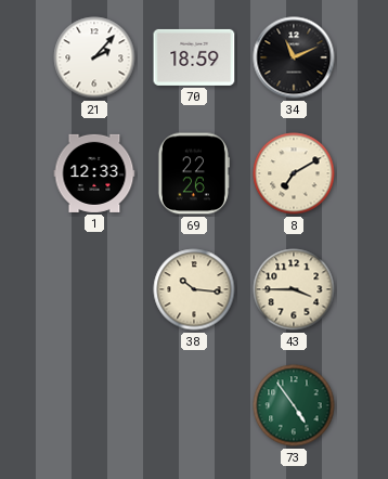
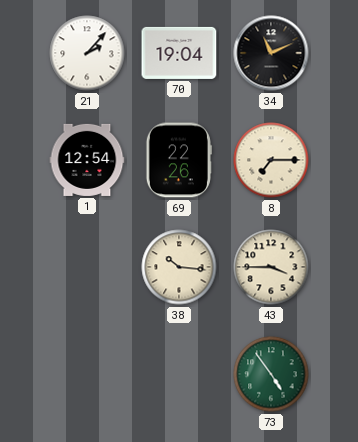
70: 18:59 -> 19:04 (179, 53)
1: 12:33 -> 12:54 (87, 160)
8: 7:10 -> 7:15 (271, 160)
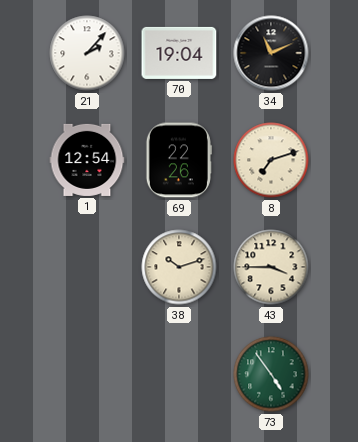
8: 7:15 -> 7:12 (271, 160)
38: 10:16 -> 10:12 (179, 267)
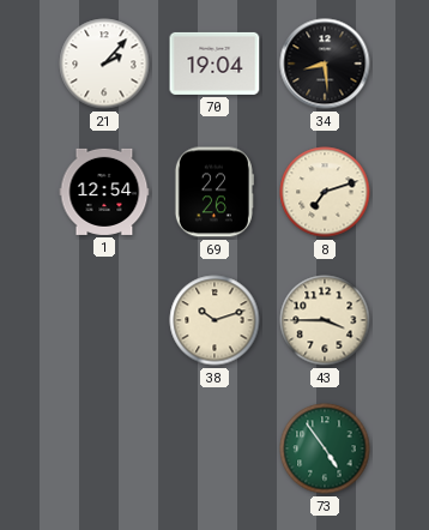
34: 11:11 -> 8:29 (325, 64)
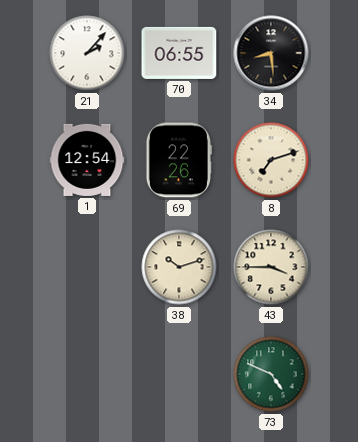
70: 19:04 -> 06:55 (179, 53)
73: 4:54 -> 4:49 (271, 374)
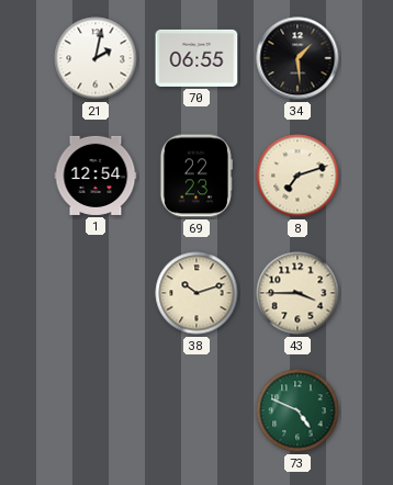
21: 2:07 -> 2:02 (96, 58)
34: 8:29 -> 1:29 (297, 58)
69: 22:26 -> 22:23 (196, 176)
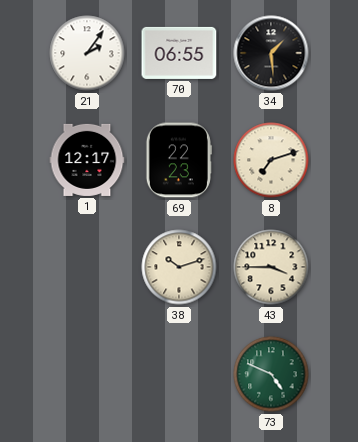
21: 2:02 -> 2:06 (87, 53)
1: 12:54 -> 12:17 (87, 160)
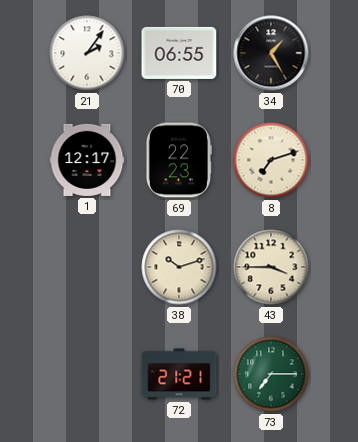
34: 1:29 -> 1:25 (271, 53)
72: none -> 21:21 (179, 374)
73: 4:49 -> 7:15 (271, 374)
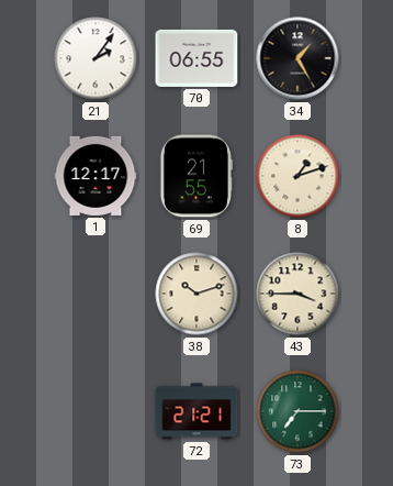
69: 22:23 -> 21:55 (196, 176)
8: 7:12 -> 1:12 (297, 176)
